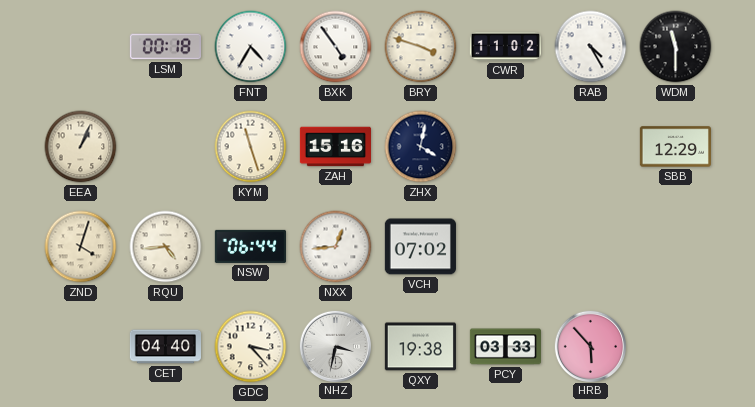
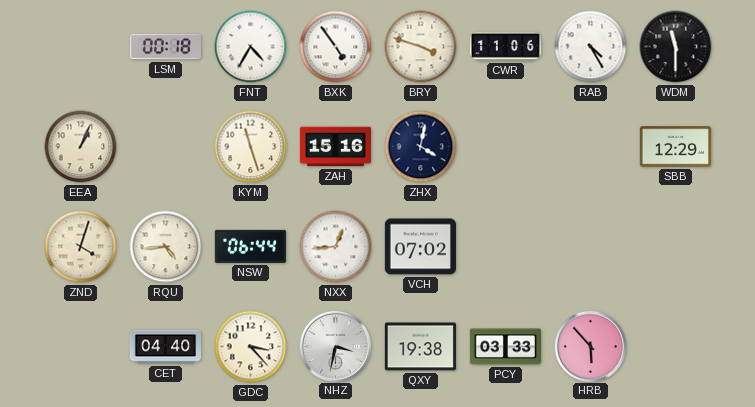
CWR: 11:02 -> 11:06 (505, 46)
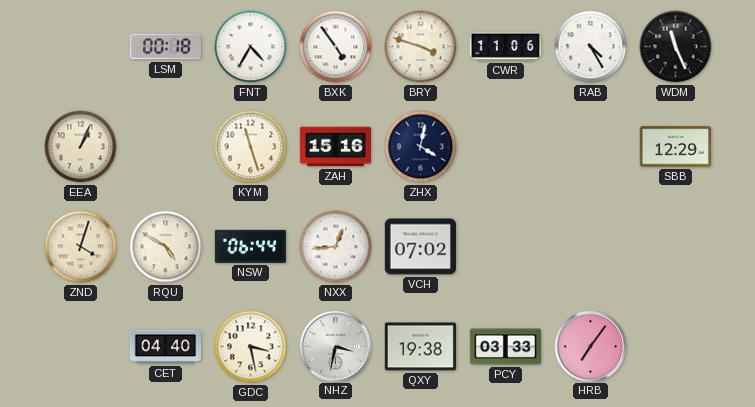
WDM: 11:30 -> 11:26 (676, 47)
RQU: 4:44 -> 4:50 (166, 247)
GDC: 3:23 -> 3:28 (251, 347)
HRB: 5:53 -> 7:06 (590, 346)
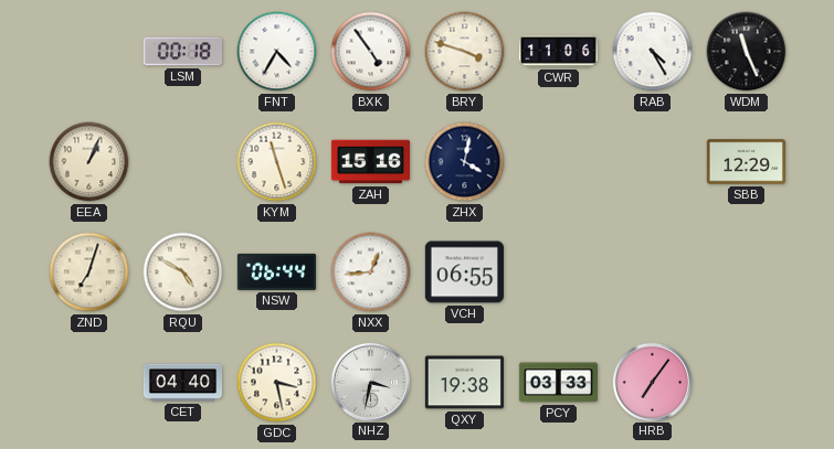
ZND: 4:03 -> 7:03 (89, 272)
VCH: 07:02 -> 06:55 (464, 272)
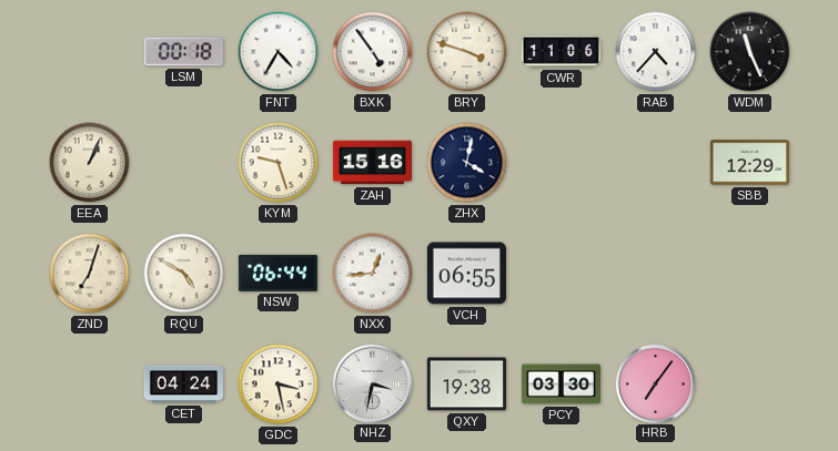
RAB: 4:25 -> 4:37 (656, 52)
KYM: 11:27 -> 9:27 (279, 163)
CET: 04:40 -> 04:24 (183, 385)
PCY: 03:33 -> 03:30 (561, 385)
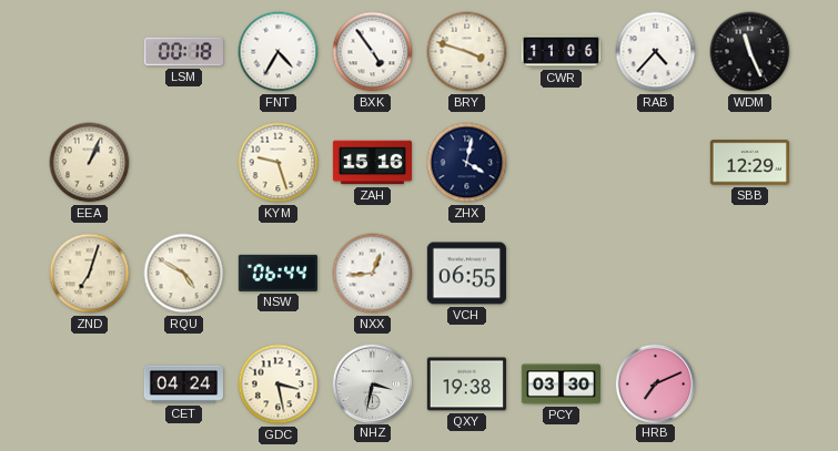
HRB: 7:06 -> 7:11 (655, 383)
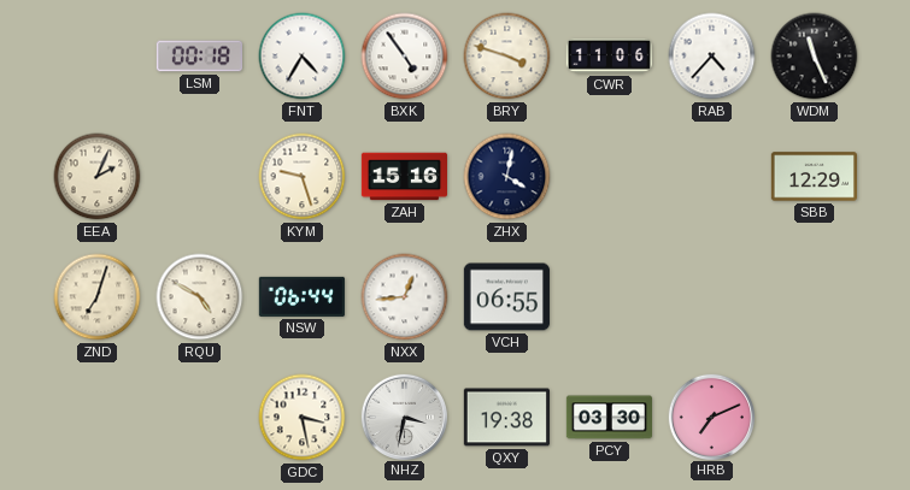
EEA: 1:04 -> 2:04 (98, 177)
CET: 04:24 -> none (183, 385)
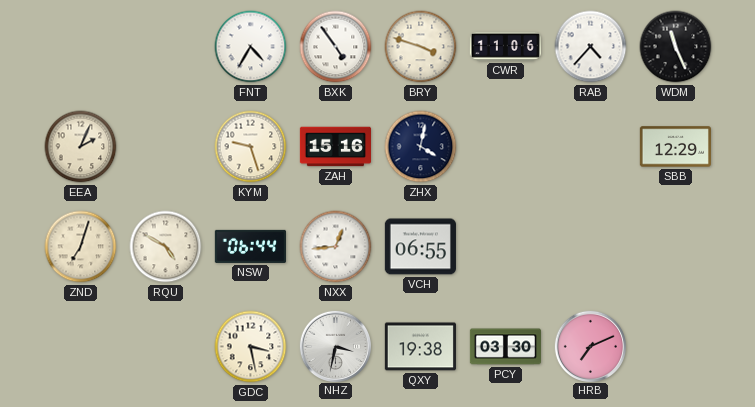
LSM: 00:18 -> none (199, 57)
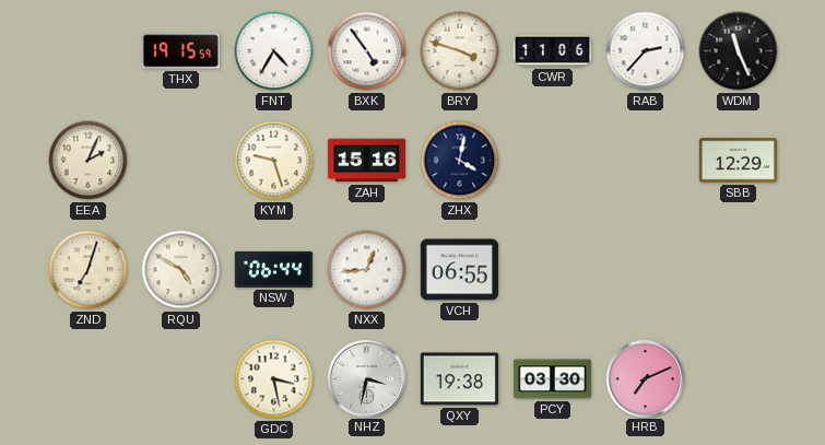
THX: none -> 19:15 (180, 51)
RAB: 4:37 -> 2:37 (646, 51)
